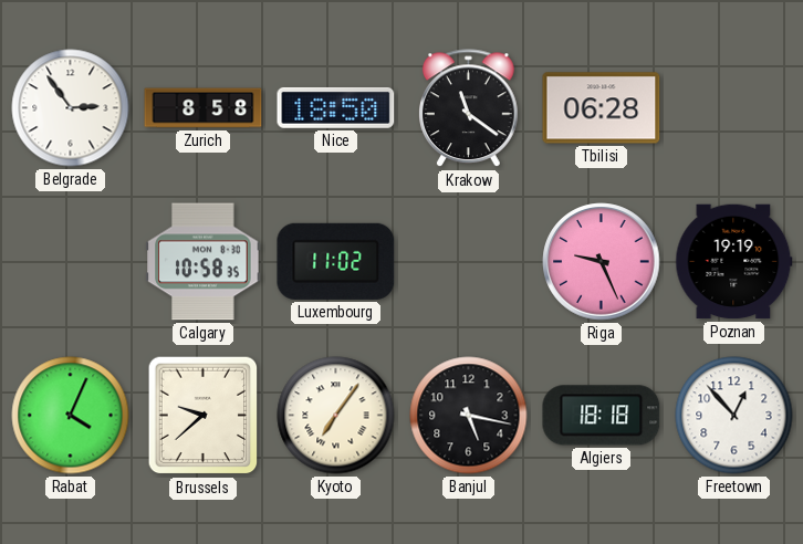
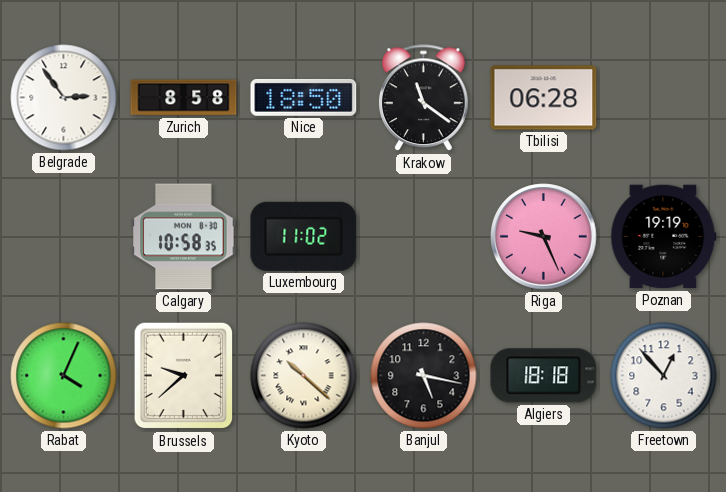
Kyoto: 7:06 -> 10:22 (304, 376)
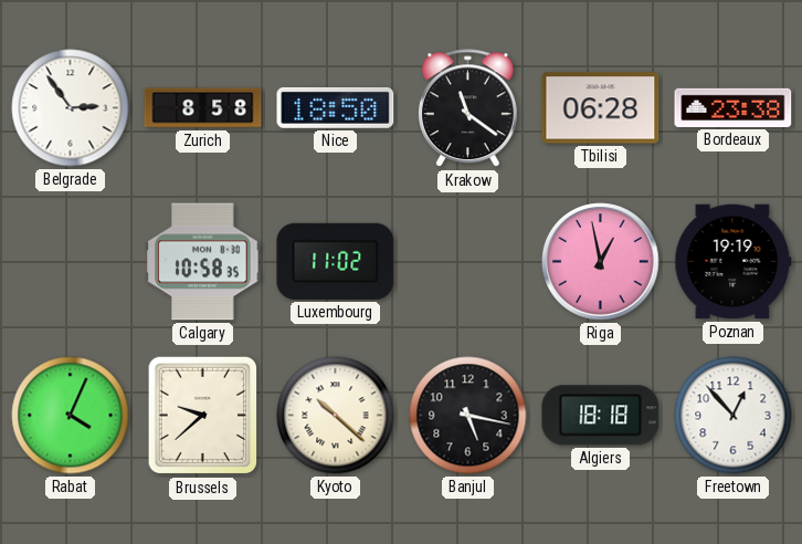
Bordeaux: none -> 23:38 (734, 107)
Riga: 9:26 -> 12:58 (601, 262)
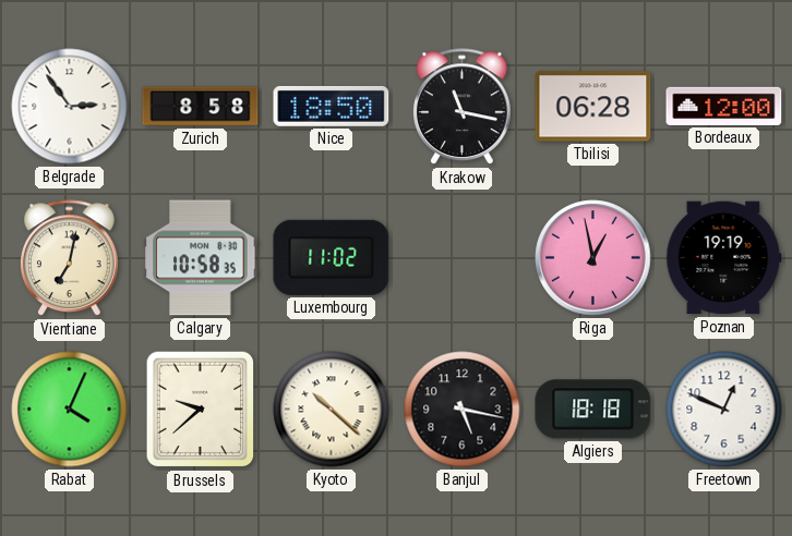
Krakow: 11:21 -> 11:17 (463, 107)
Bordeaux: 23:38 -> 12:00 (724, 106)
Vientiane: none -> 7:02 (70, 258)
Freetown: 12:53 -> 12:49 (724, 410)
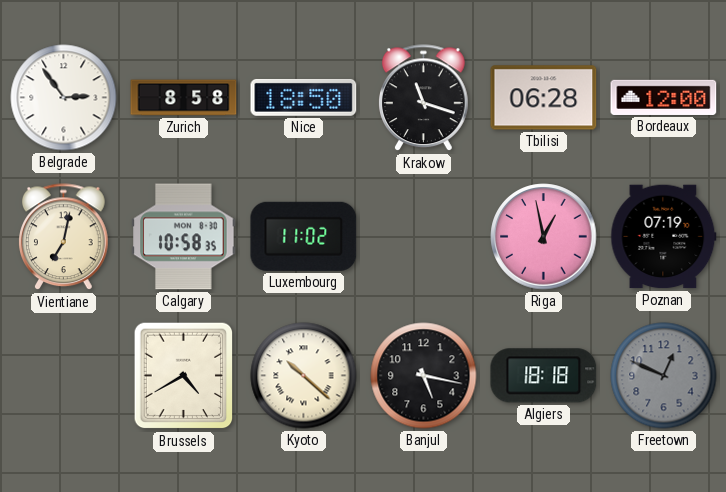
Krakow: 11:17 -> 11:18 (424, 98)
Poznan: 19:19 -> 07:19 (664, 237)
Rabat: 4:04 -> none (70, 410)
Brussels: 9:38 -> 4:40 (184, 376)
Freetown dial: white -> grey (664, 376)
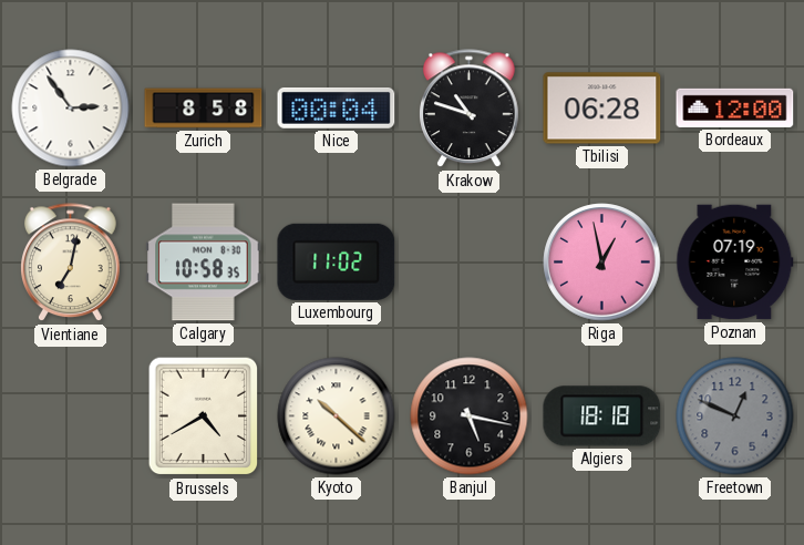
Nice: 18:50 -> 00:04 (337, 107)
Krakow: 11:18 -> 10:48 (470, 109)
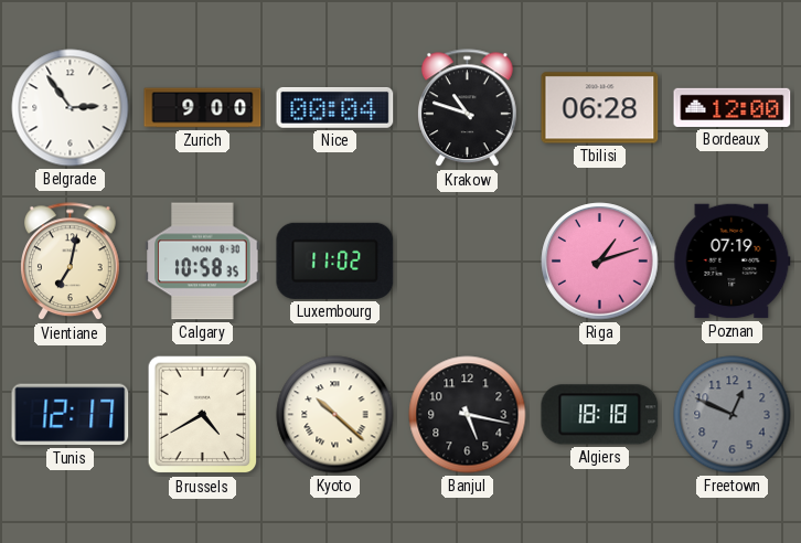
Zurich: 8:58 -> 9:00 (203, 108)
Riga: 12:58 -> 1:12 (600, 262)
Tunis: none -> 12:17 (71, 415)
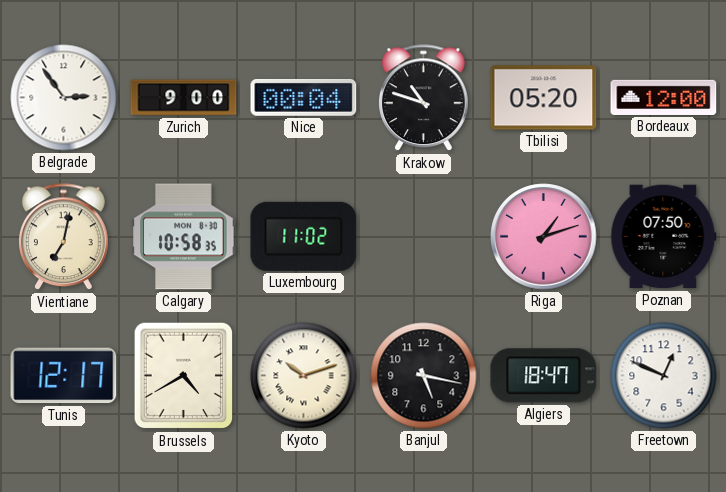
Tbilisi: 06:28 -> 05:20 (544, 98)
Poznan: 07:19 -> 07:50 (664, 237)
Kyoto: 10:22 -> 10:12 (304, 376)
Algiers: 18:18 -> 18:47 (544, 376)
Freetown dial: grey -> white (664, 376)
